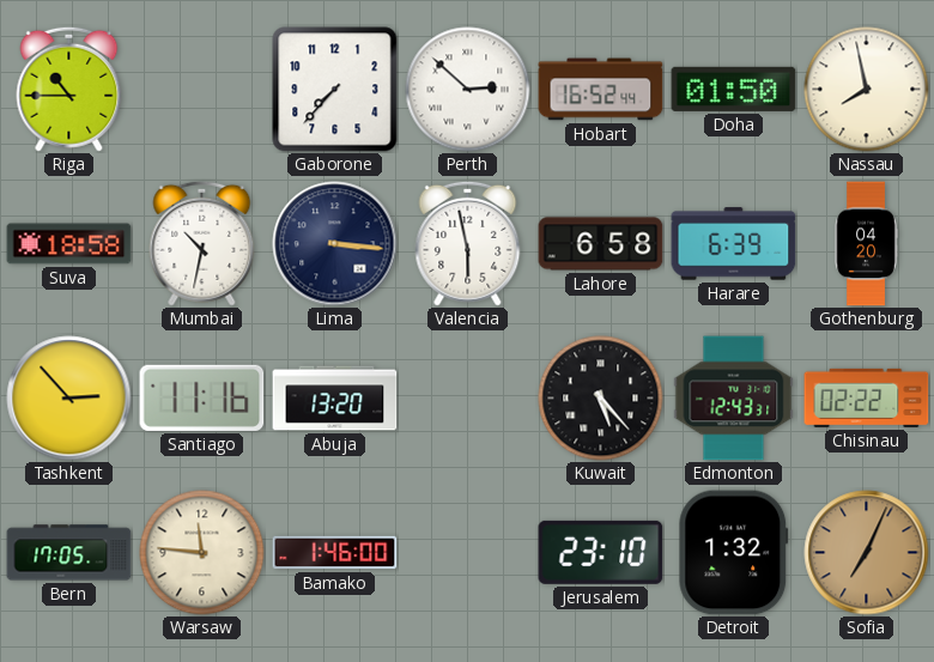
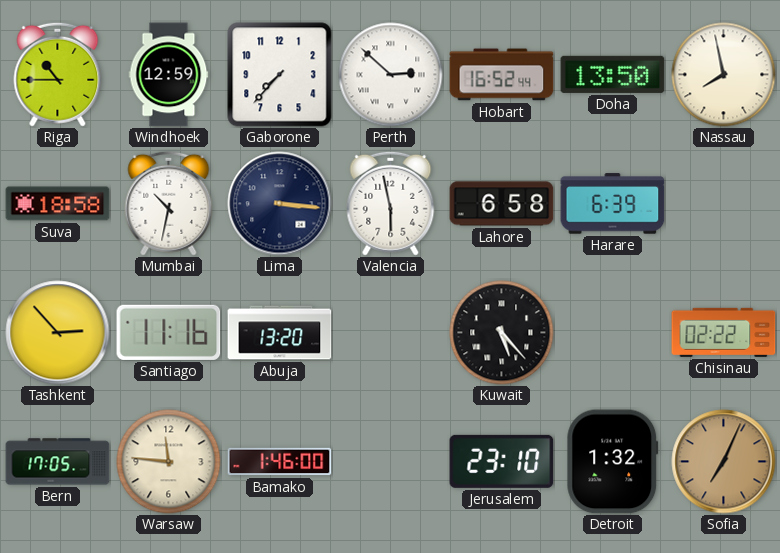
Windhoek: none -> 12:59 (169, 75)
Doha: 01:50 -> 13:50 (613, 74)
Gothenburg: 04:20 -> none (866, 244)
Edmonton: 12:43 -> none (734, 399)
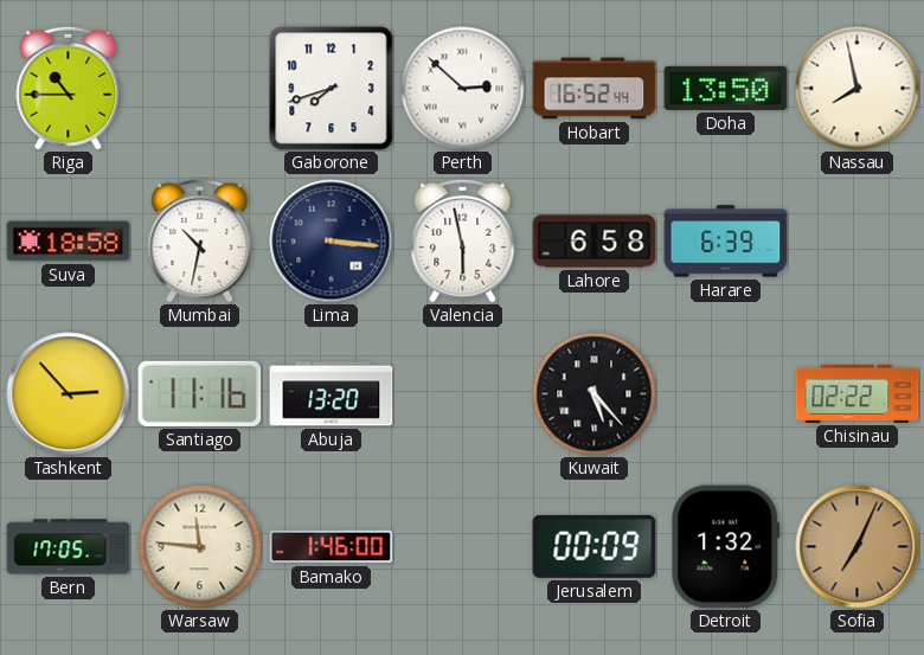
Windhoek: 12:59 -> none (169, 75)
Gaborone: 7:37 -> 7:42 (332, 89)
Jerusalem: 23:10 -> 00:09 (595, 546)
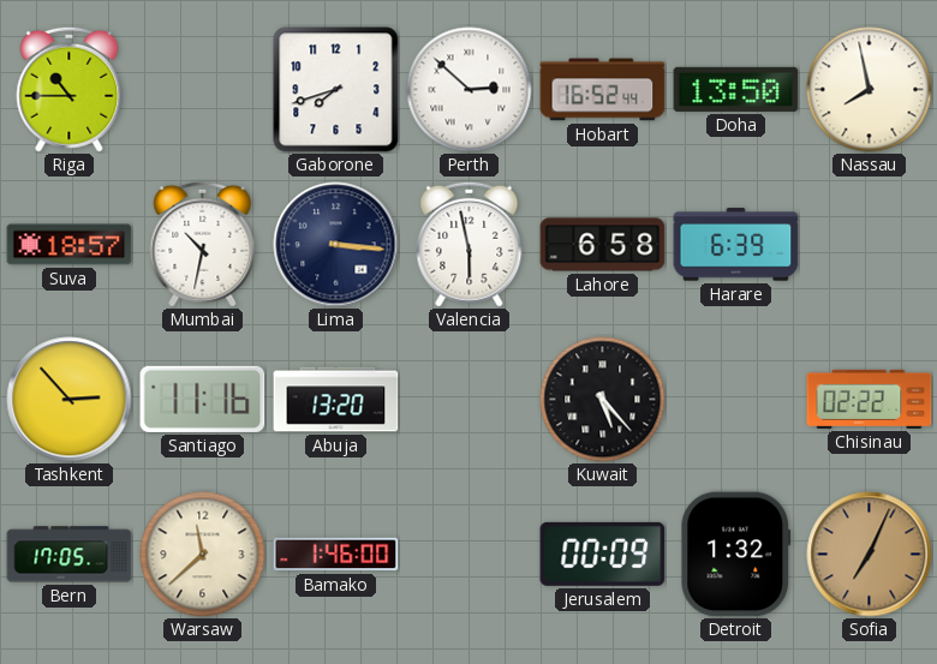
Suva: 18:58 -> 18:57 (70, 245)
Warsaw: 11:46 -> 11:38 (203, 555)
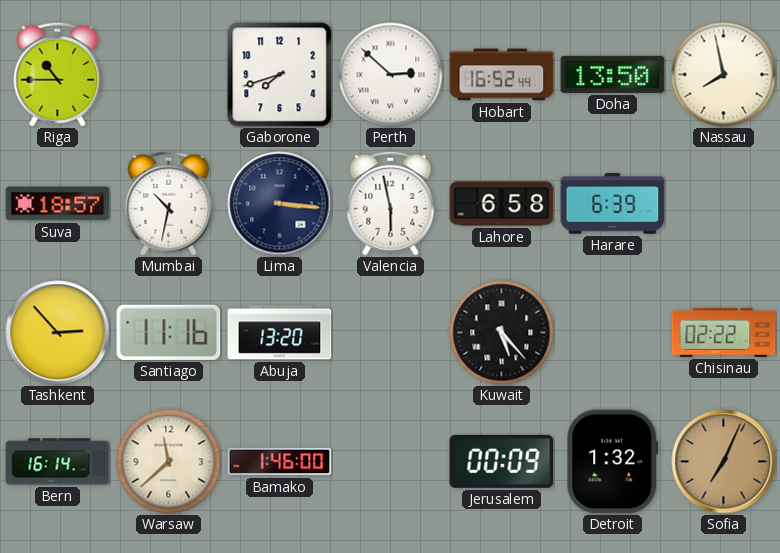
Bern: 17:05 -> 16:14 (58, 462)
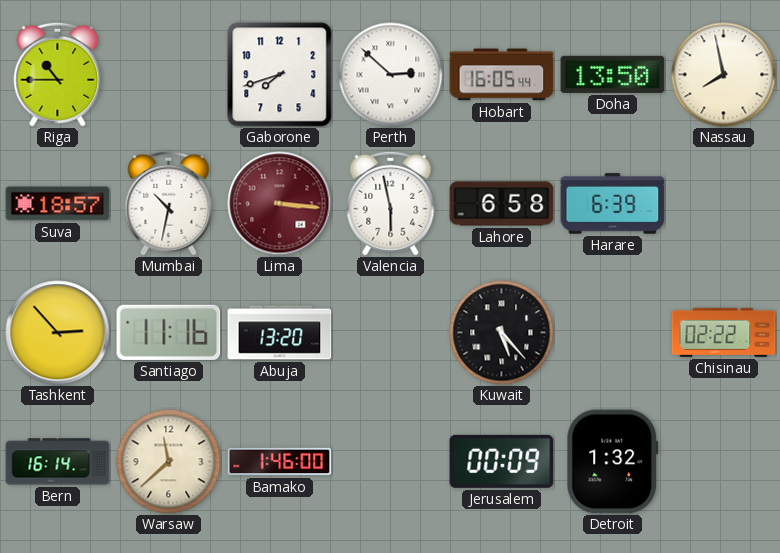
Hobart: 16:52 -> 16:05 (502, 75)
Lima dial: navy -> burgundy (280, 204)
Sofia: 7:04 -> none (724, 462)
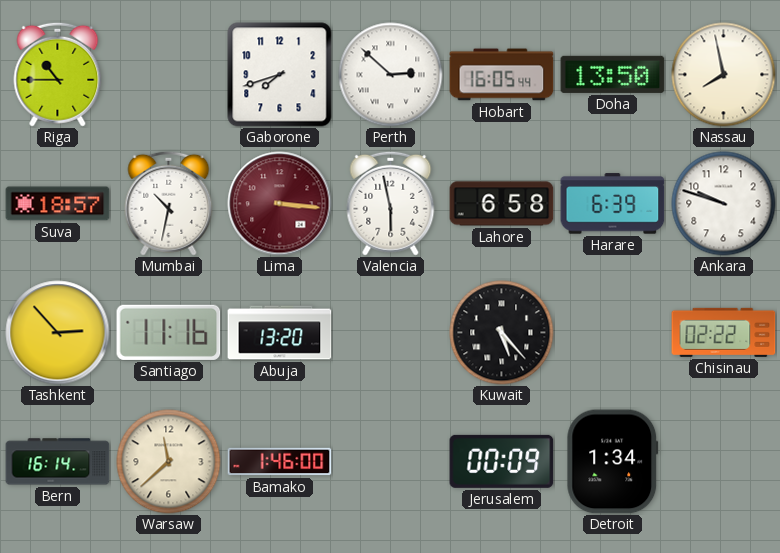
Ankara: none -> 9:48 (724, 204)
Detroit: 1:32 -> 1:34 (613, 462)
